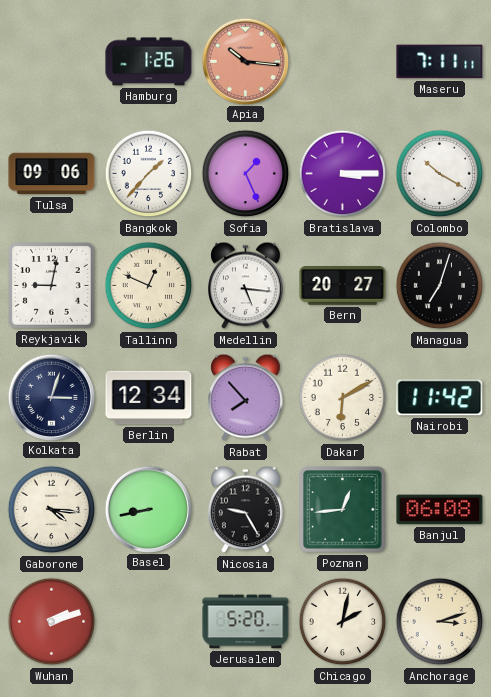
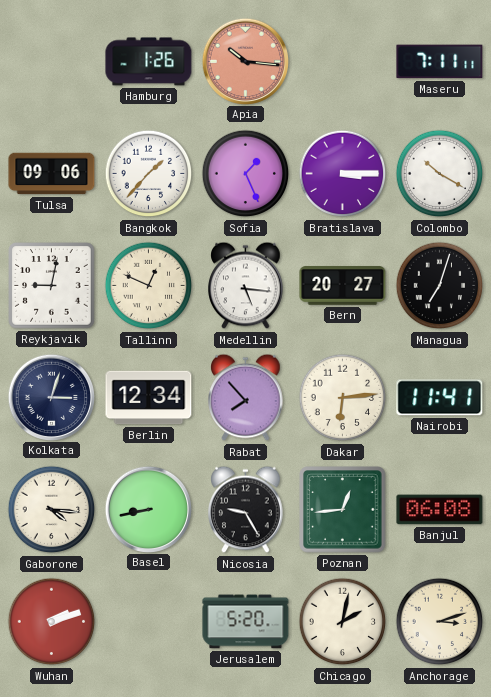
Dakar: 6:10 -> 6:14 (343, 398)
Nairobi: 11:42 -> 11:41 (440, 398)
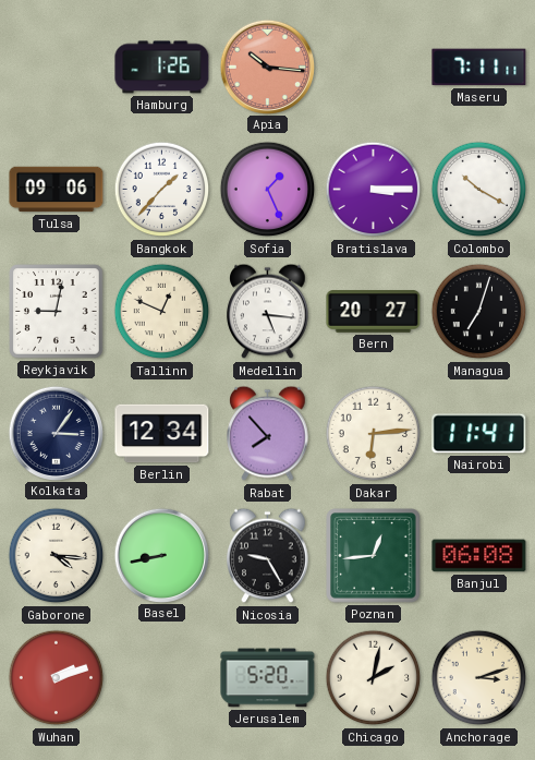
Kolkata: 3:03 -> 3:06 (56, 433)
